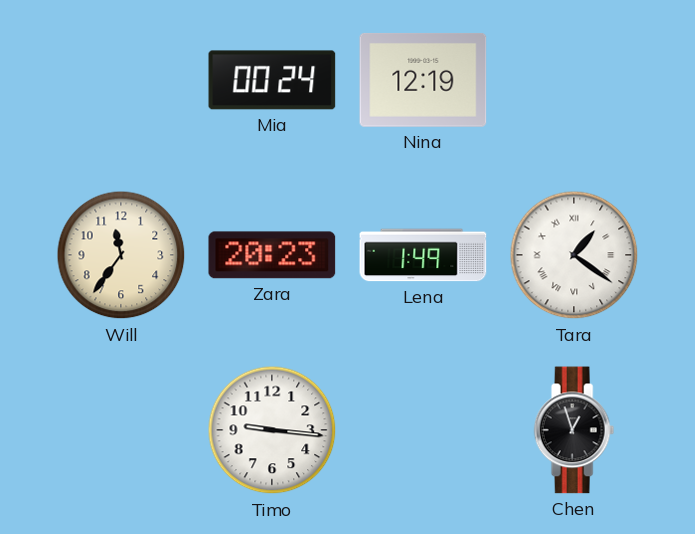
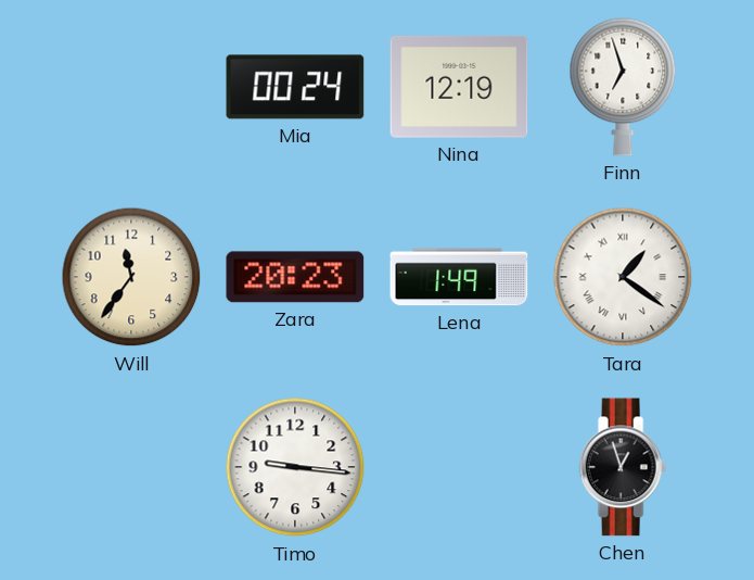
Finn: none -> 6:57 (623, 87)
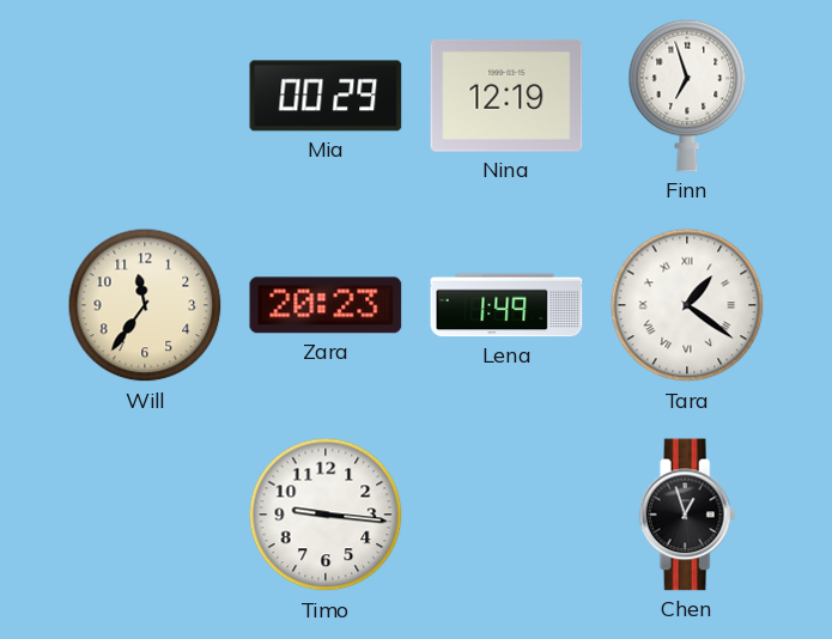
Mia: 00:24 -> 00:29 (326, 96)
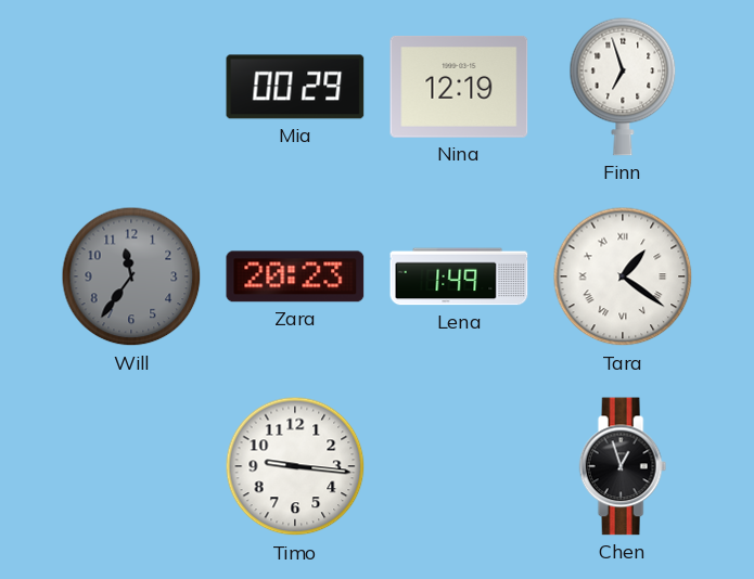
Will dial: cream -> grey (131, 276)
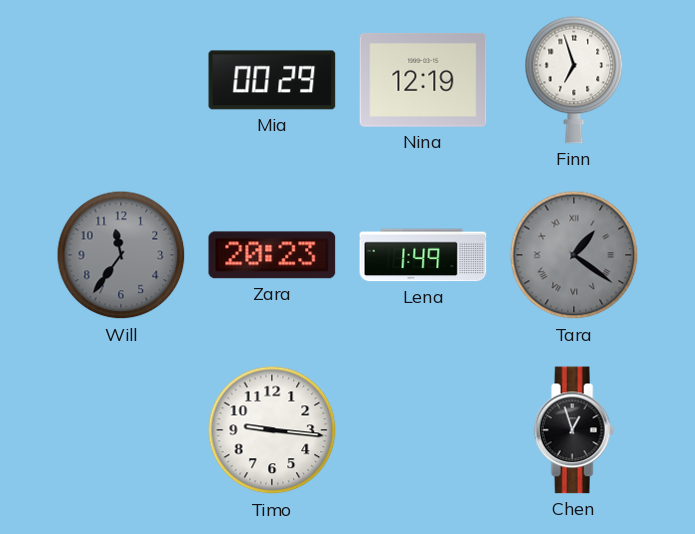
Tara dial: white -> grey (574, 255)
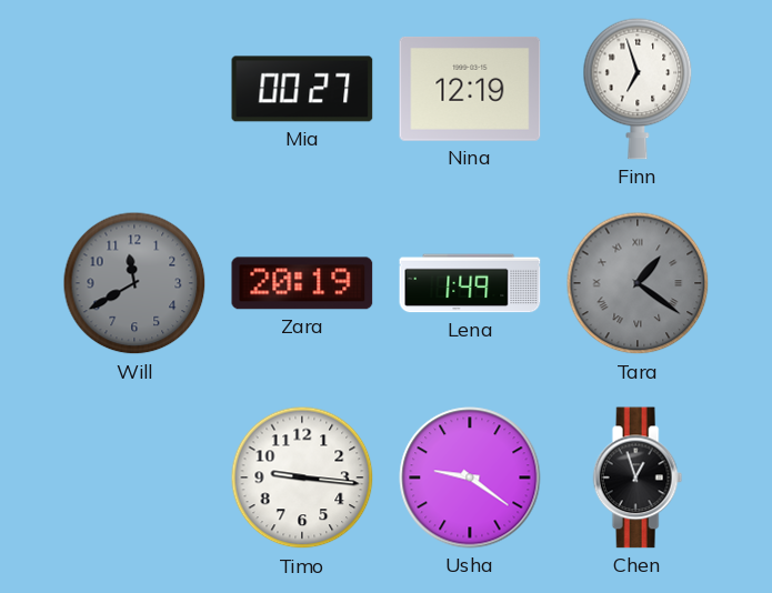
Mia: 00:29 -> 00:27 (302, 89)
Will: 11:36 -> 11:40 (134, 283)
Zara: 20:23 -> 20:19 (302, 283)
Usha: none -> 9:21 (470, 478)
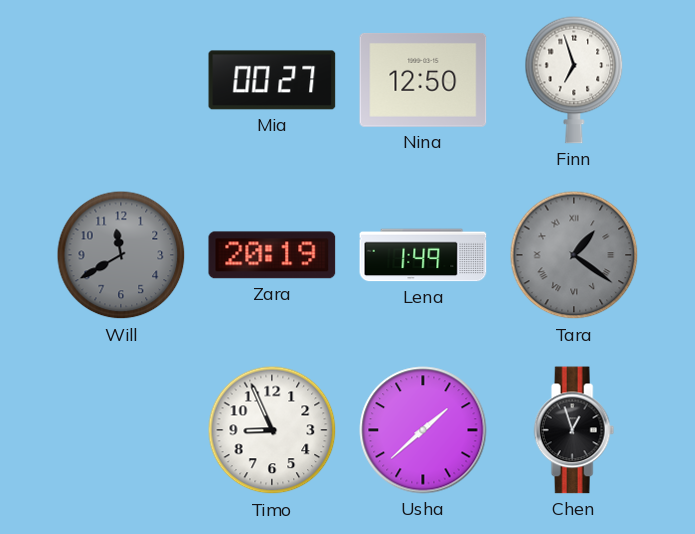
Nina: 12:19 -> 12:50 (423, 80)
Timo: 9:16 -> 8:56 (272, 430)
Usha: 9:21 -> 1:38 (423, 430)
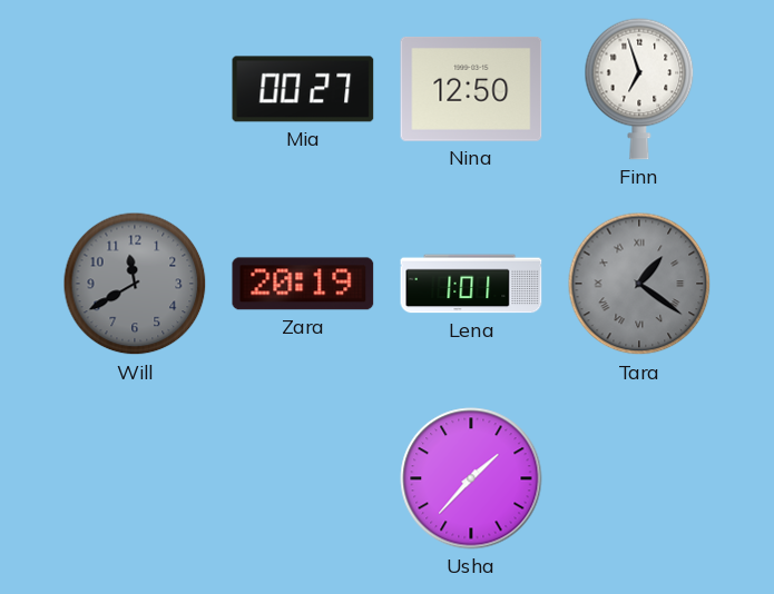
Lena: 1:49 -> 1:01 (471, 284)
Timo: 8:56 -> none (272, 430)
Usha: 1:38 -> 1:37 (471, 478)
Chen: 12:57 -> none (574, 430)
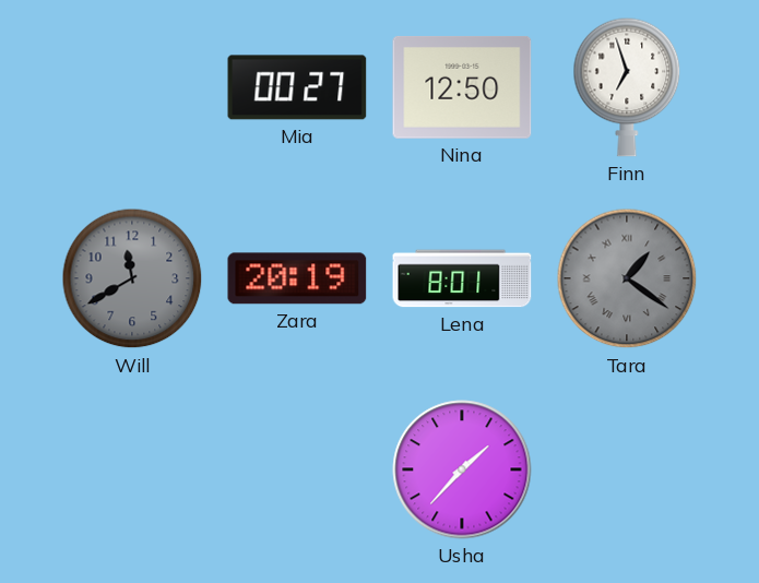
Lena: 1:01 -> 8:01 (462, 278)
